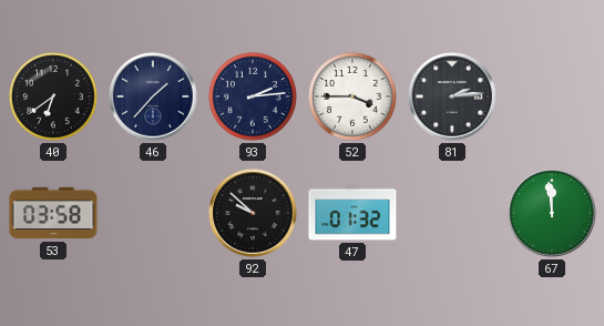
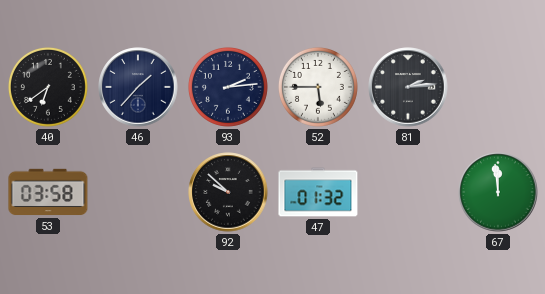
52: 3:45 -> 5:45 (318, 87)
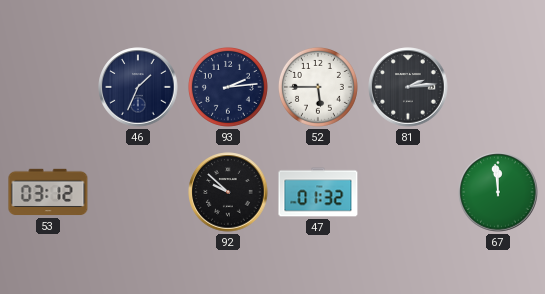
40: 6:39 -> none (48, 87)
46: 1:37 -> 1:34 (138, 87)
53: 03:58 -> 03:12 (48, 192)
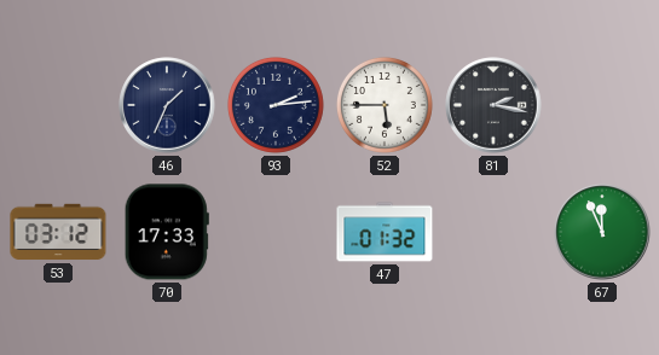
81: 2:14 -> 2:17 (493, 105)
70: none -> 17:33 (167, 232)
92: 9:52 -> none (228, 192)
67: 11:59 -> 11:56 (602, 232)
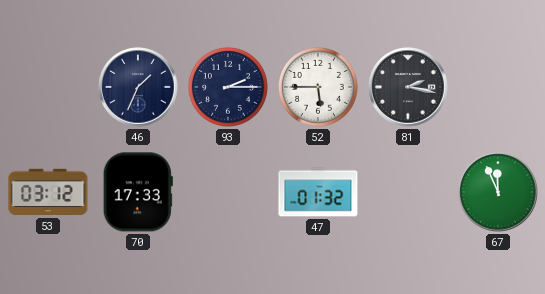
93: 2:14 -> 2:15 (228, 87)
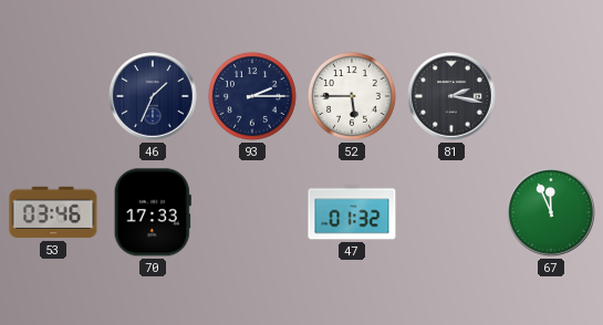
53: 03:12 -> 03:46 (53, 212)
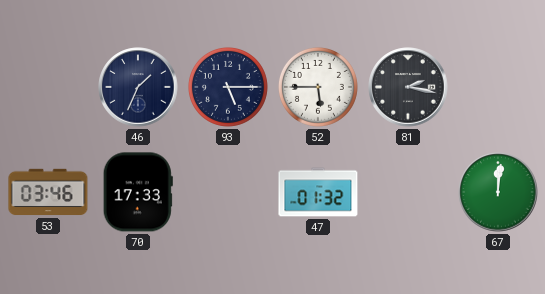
93: 2:15 -> 5:15 (228, 87)
67: 11:56 -> 12:01 (498, 192)
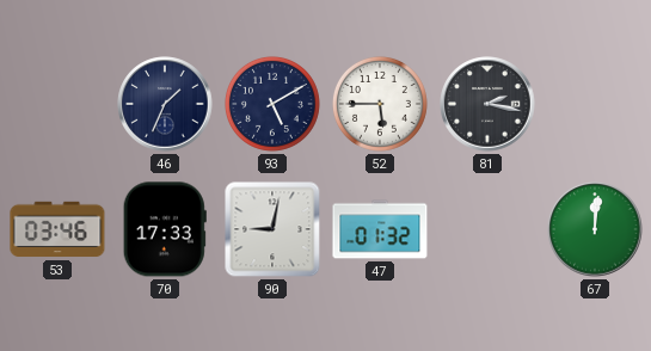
93: 5:15 -> 5:10 (272, 104)
90: none -> 9:02 (272, 229)
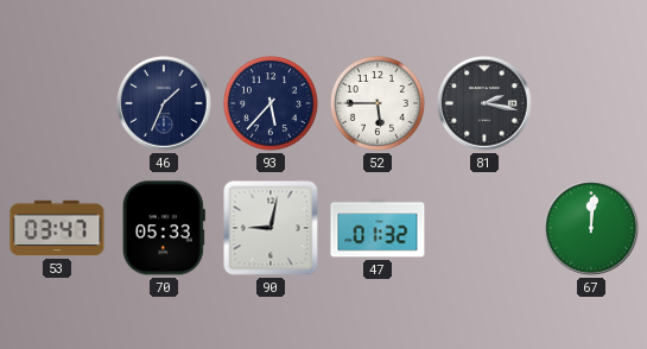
93: 5:10 -> 5:37 (271, 103)
53: 03:46 -> 03:47 (57, 228)
70: 17:33 -> 05:33 (164, 228)
